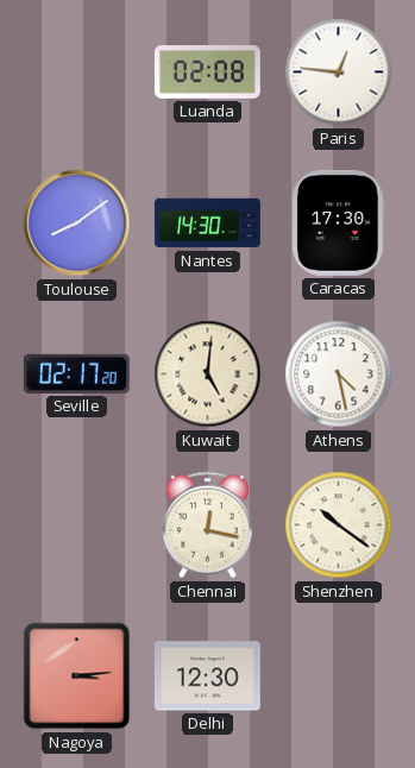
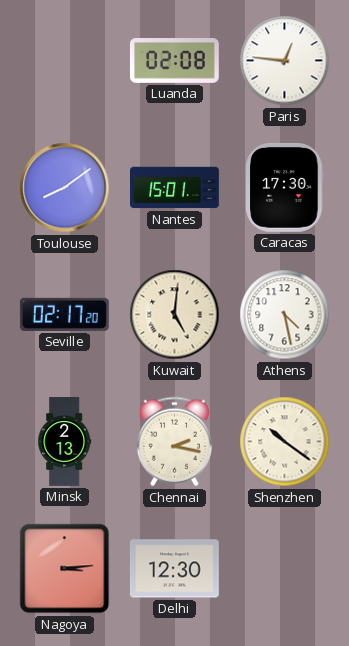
Nantes: 14:30 -> 15:01 (175, 188)
Minsk: none -> 2:13 (65, 442)
Chennai: 12:17 -> 2:17 (174, 442)
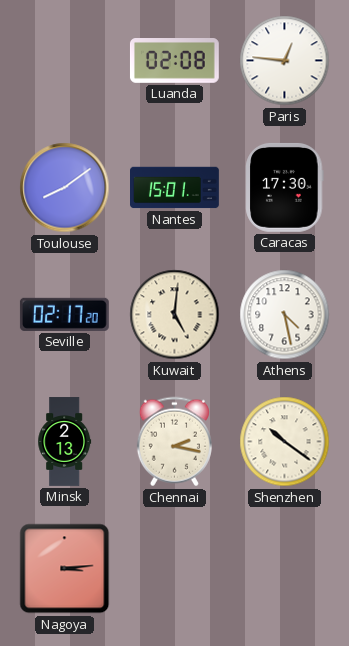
Delhi: 12:30 -> none (174, 569)
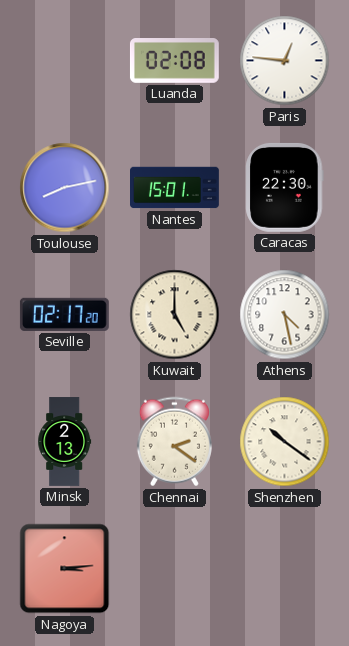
Toulouse: 8:09 -> 8:13 (65, 188)
Caracas: 17:30 -> 22:30 (285, 187)
Kuwait: 5:01 -> 5:00 (175, 315)
Chennai: 2:17 -> 2:21 (174, 442)
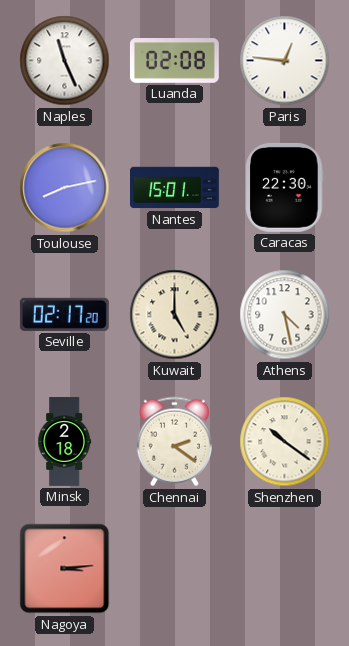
Naples: none -> 11:26 (65, 61)
Minsk: 2:13 -> 2:18 (65, 442)
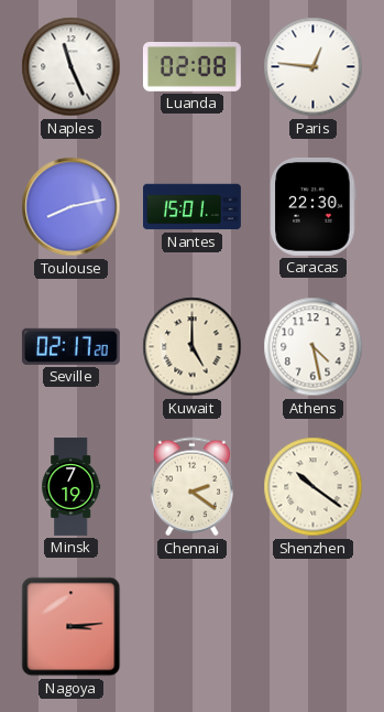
Minsk: 2:18 -> 7:19 (72, 487)
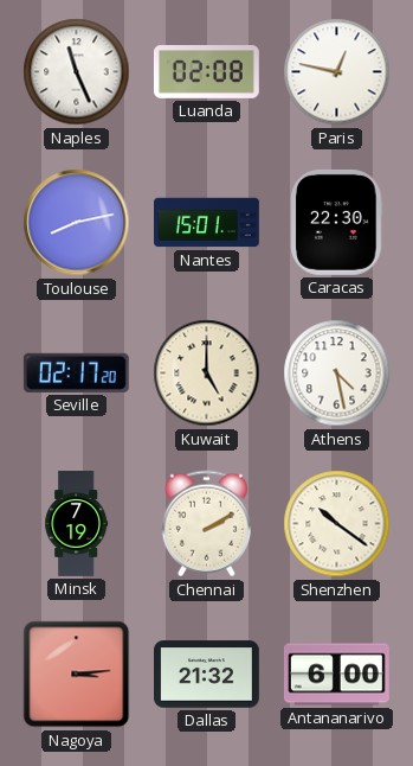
Paris: 12:46 -> 12:47 (337, 72)
Chennai: 2:21 -> 2:10 (206, 524)
Dallas: none -> 21:32 (207, 675)
Antananarivo: none -> 6:00 (336, 675)
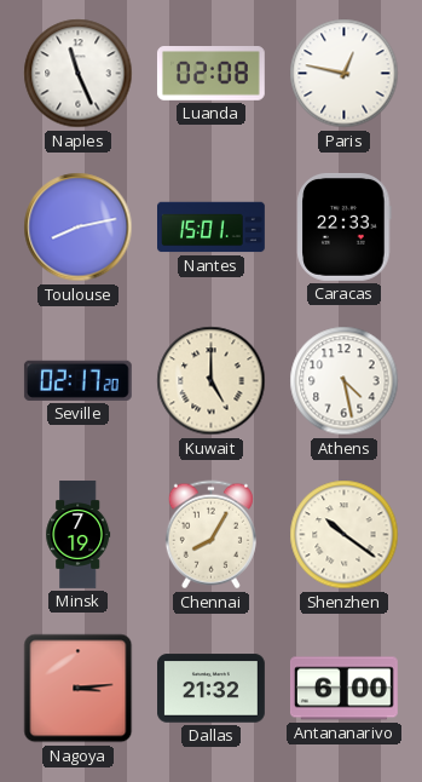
Caracas: 22:30 -> 22:33 (345, 226)
Chennai: 2:10 -> 8:05 (210, 535)
